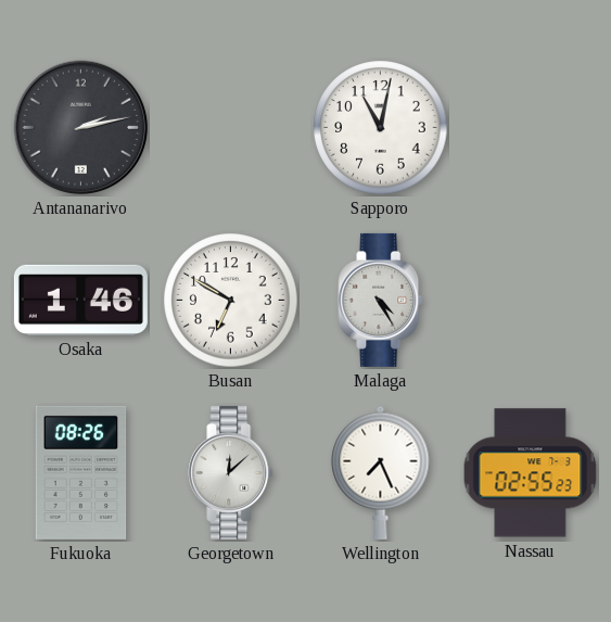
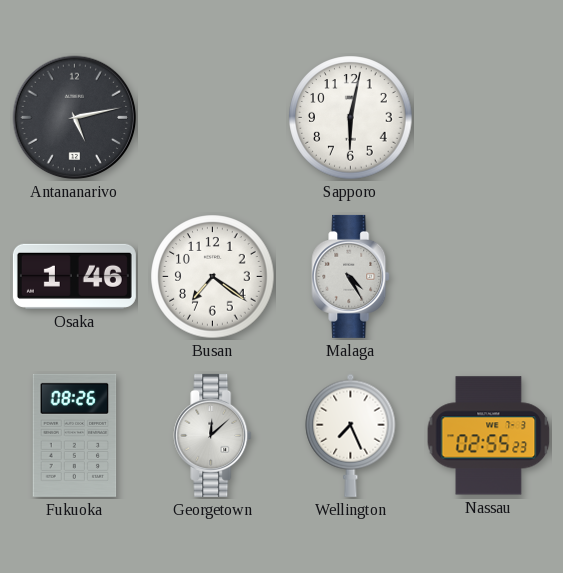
Antananarivo: 2:13 -> 5:13 (75, 118)
Sapporo: 11:02 -> 6:02 (351, 118)
Busan: 6:50 -> 7:21 (213, 277)
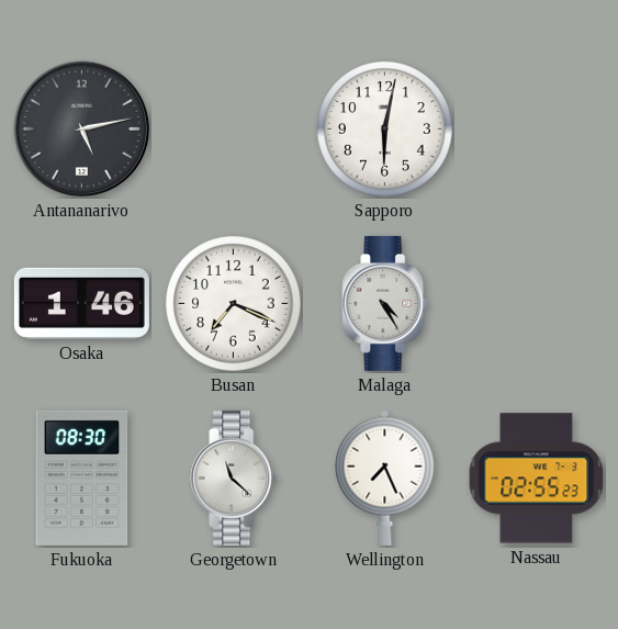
Busan: 7:21 -> 7:19 (234, 304)
Fukuoka: 08:26 -> 08:30 (82, 478)
Georgetown: 12:08 -> 11:22 (234, 478)
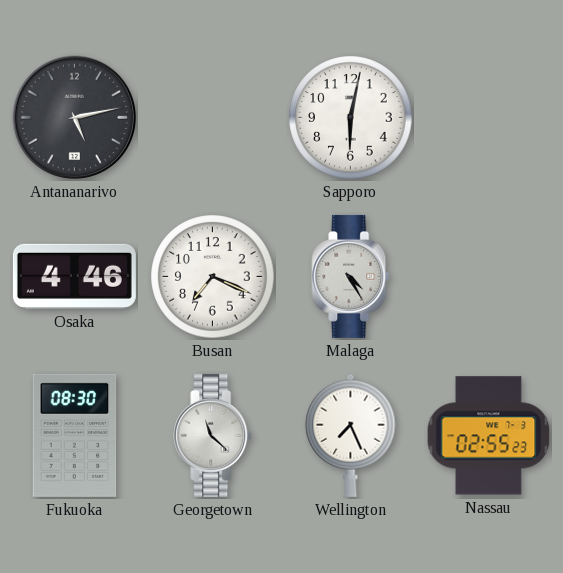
Osaka: 1:46 -> 4:46 (74, 276)
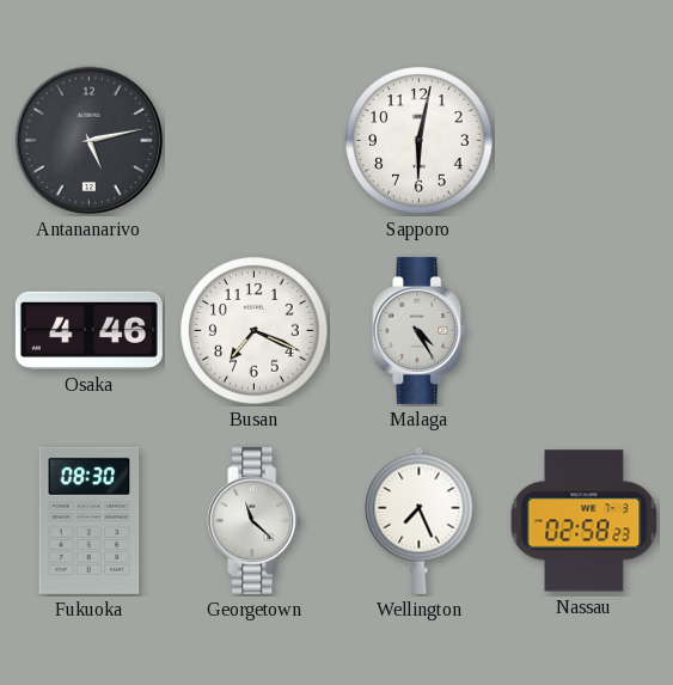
Nassau: 02:55 -> 02:58 (585, 521)
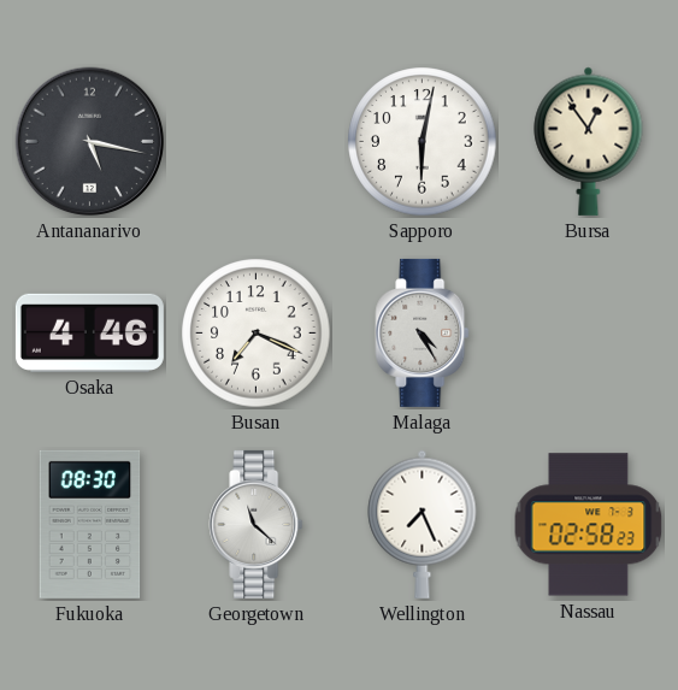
Antananarivo: 5:13 -> 5:17 (90, 142)
Bursa: none -> 12:54 (589, 141)
